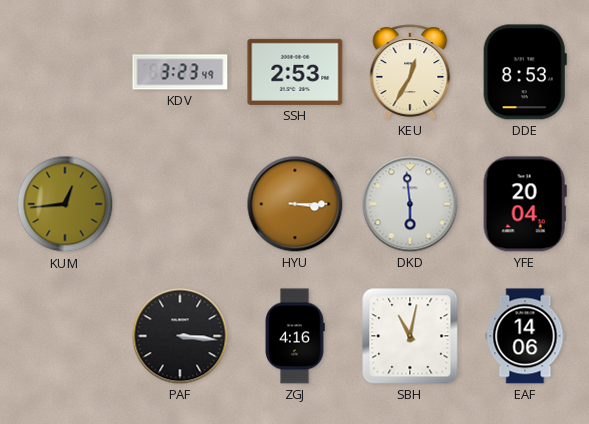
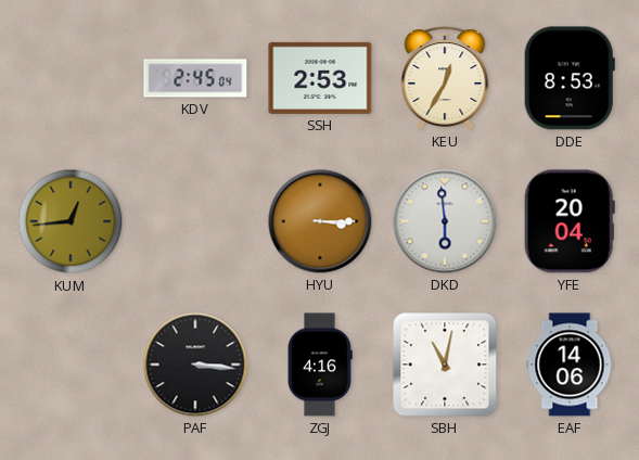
KDV: 3:23 -> 2:45 (195, 78)
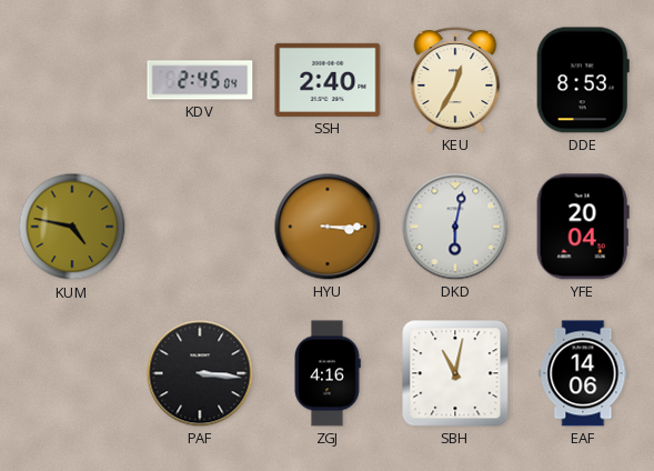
SSH: 2:53 -> 2:40 (328, 80)
KUM: 12:44 -> 4:47 (72, 227)
DKD: 5:59 -> 6:02 (455, 227)
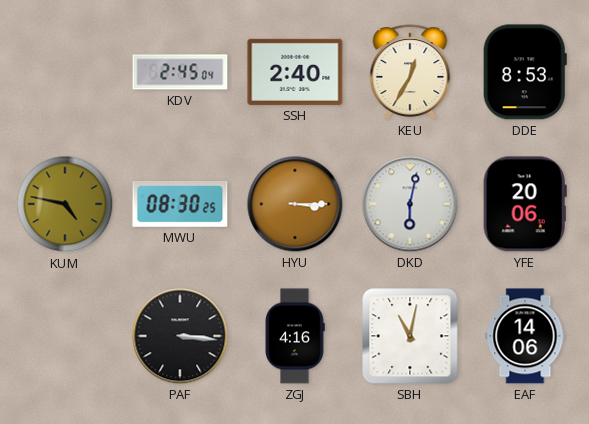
MWU: none -> 08:30 (180, 205)
YFE: 20:04 -> 20:06 (525, 204)
